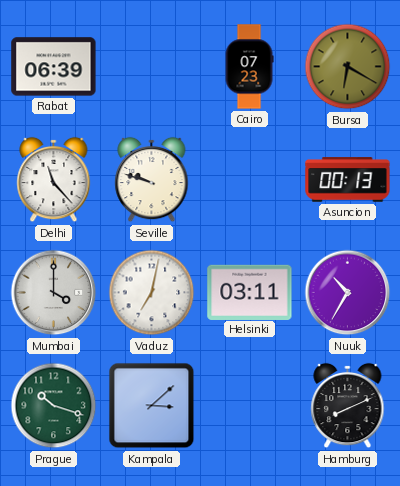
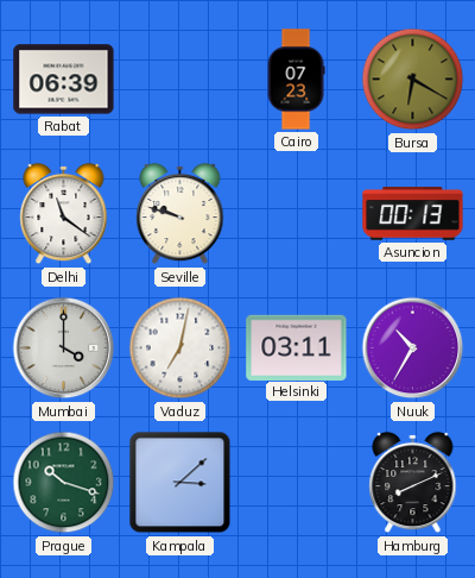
Delhi: 11:23 -> 11:21 (64, 214)
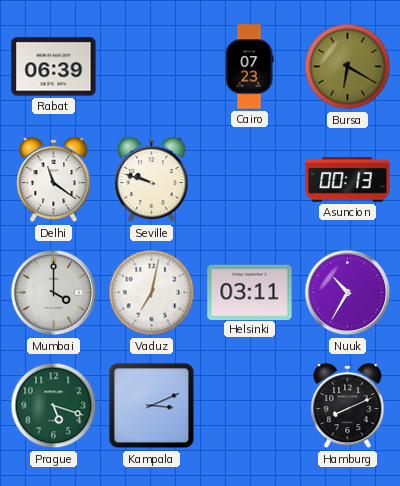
Prague: 10:18 -> 5:18 (54, 406)
Kampala: 3:08 -> 3:11 (152, 406)
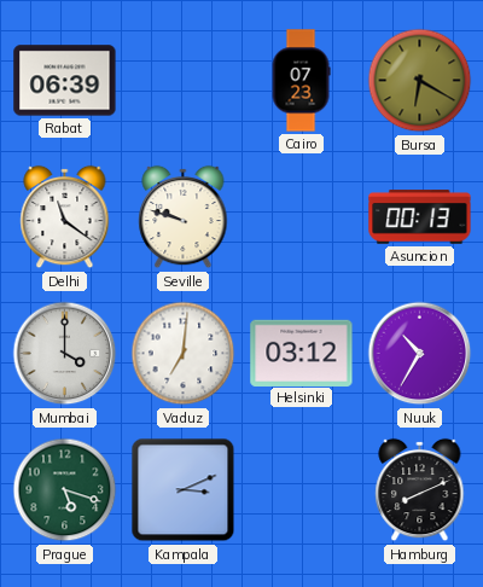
Vaduz: 7:02 -> 7:01 (184, 354)
Helsinki: 03:11 -> 03:12 (302, 353)
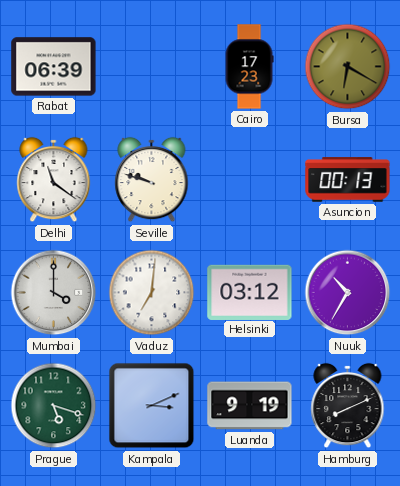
Cairo: 07:23 -> 17:23 (249, 67)
Luanda: none -> 9:19 (250, 406)
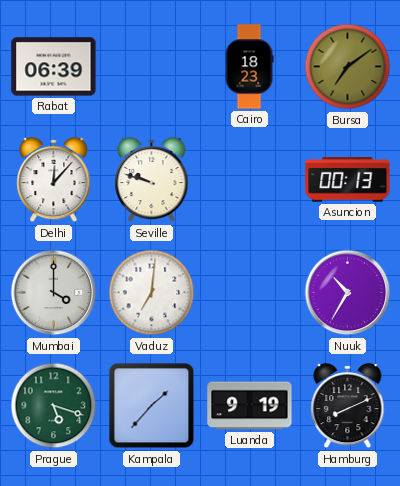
Cairo: 17:23 -> 18:23 (249, 67)
Bursa: 6:20 -> 7:09 (348, 67)
Delhi: 11:21 -> 12:07 (54, 180)
Helsinki: 03:12 -> none (250, 292)
Kampala: 3:11 -> 1:37 (152, 406)
